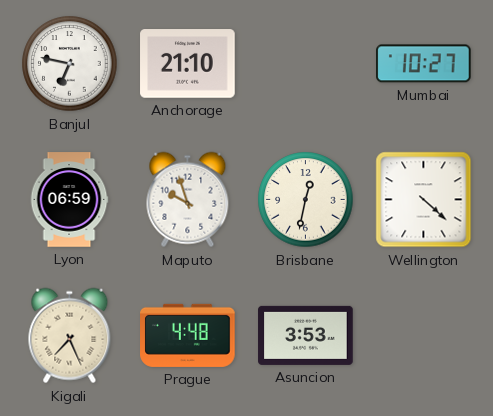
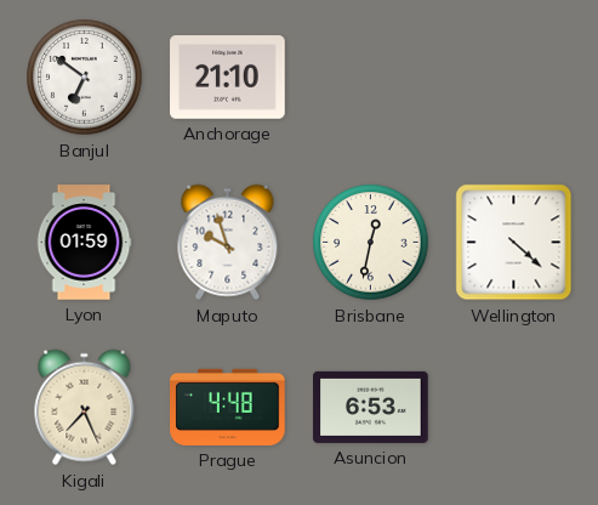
Banjul: 6:47 -> 6:51 (85, 78)
Mumbai: 10:27 -> none (424, 64)
Lyon: 06:59 -> 01:59 (84, 243)
Asuncion: 3:53 -> 6:53 (371, 407)
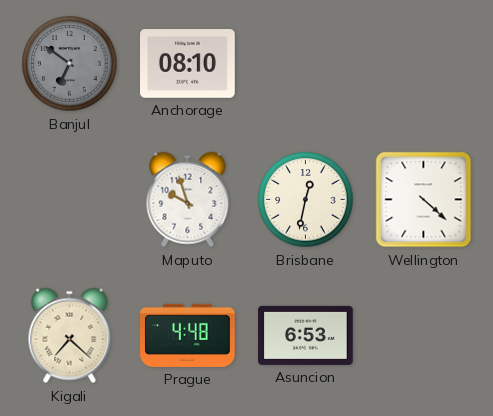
Banjul dial: white -> grey (70, 64)
Anchorage: 21:10 -> 08:10 (188, 64)
Lyon: 01:59 -> none (84, 243)
Kigali: 7:26 -> 7:22 (70, 336)
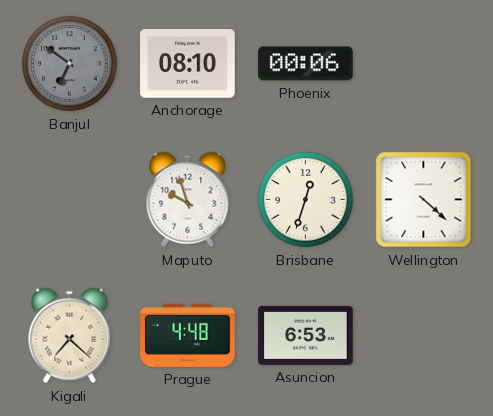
Phoenix: none -> 00:06 (306, 64)
Brisbane: 12:32 -> 12:33 (306, 200)
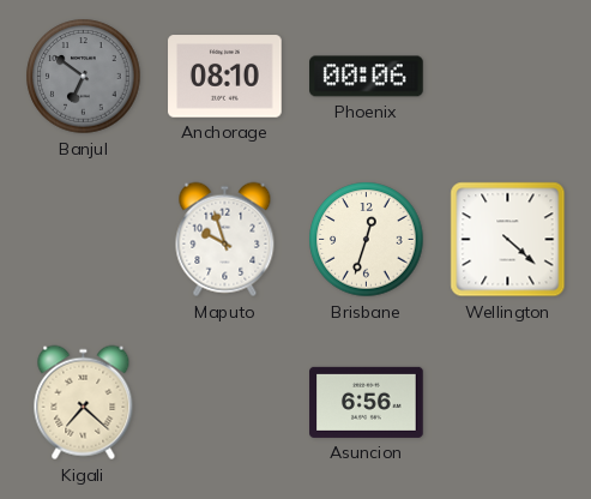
Prague: 4:48 -> none (188, 335)
Asuncion: 6:53 -> 6:56 (367, 402)
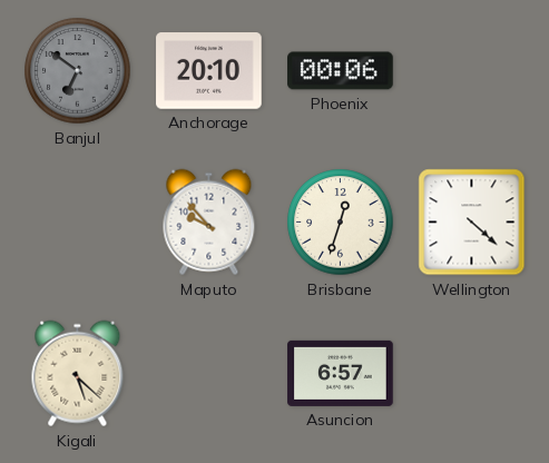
Anchorage: 08:10 -> 20:10 (209, 71)
Maputo: 9:57 -> 9:53 (209, 223)
Kigali: 7:22 -> 5:22 (78, 374)
Asuncion: 6:56 -> 6:57 (341, 373)
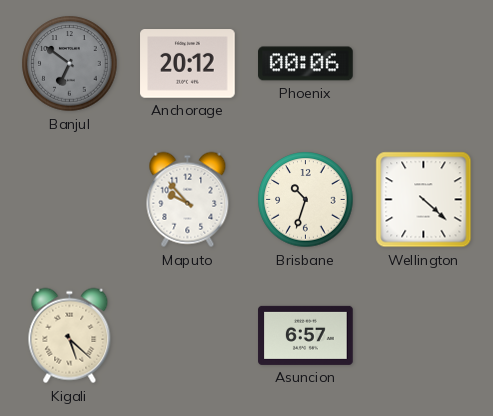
Anchorage: 20:10 -> 20:12 (188, 64)
Brisbane: 12:33 -> 10:33 (306, 200)
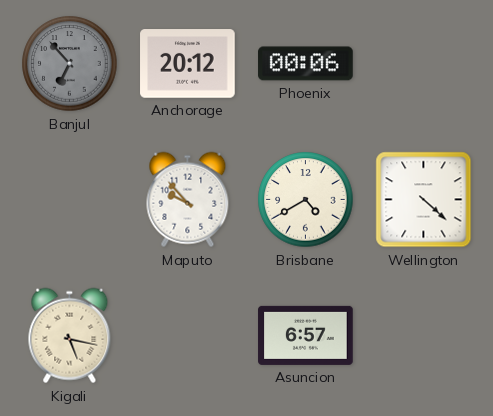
Banjul: 6:51 -> 6:53 (70, 64)
Brisbane: 10:33 -> 4:40 (306, 200)
Kigali: 5:22 -> 5:17 (70, 336)
